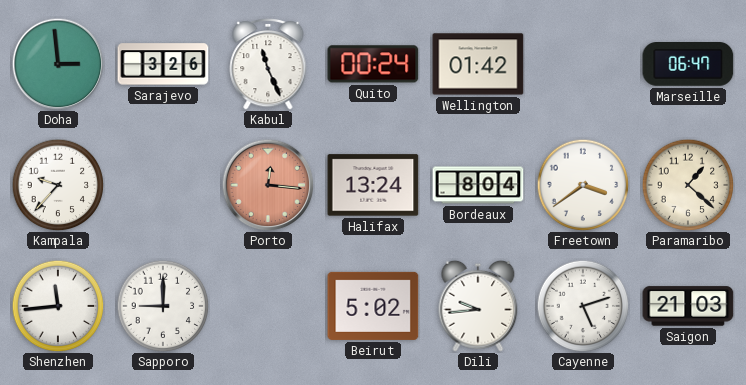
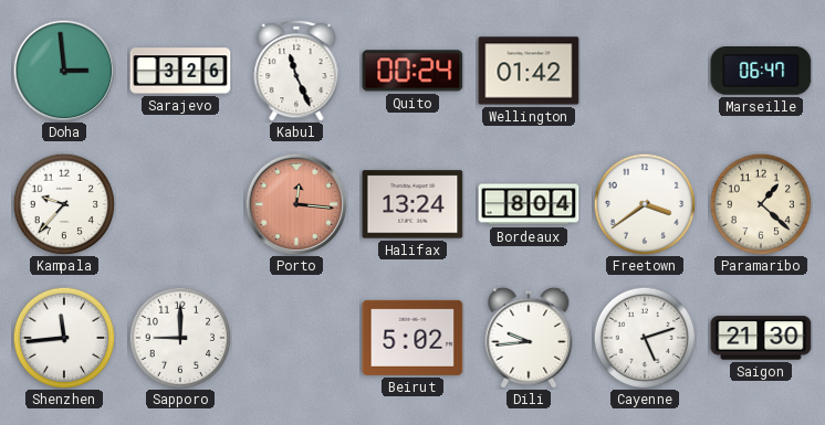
Saigon: 21:03 -> 21:30 (761, 338)
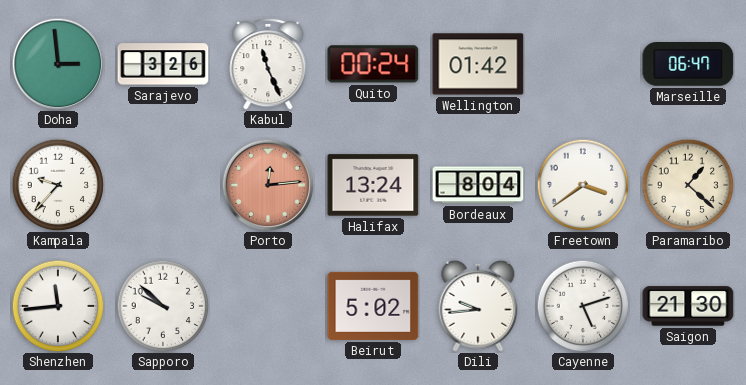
Porto: 12:16 -> 12:14 (268, 185)
Sapporo: 9:00 -> 9:52 (163, 306)
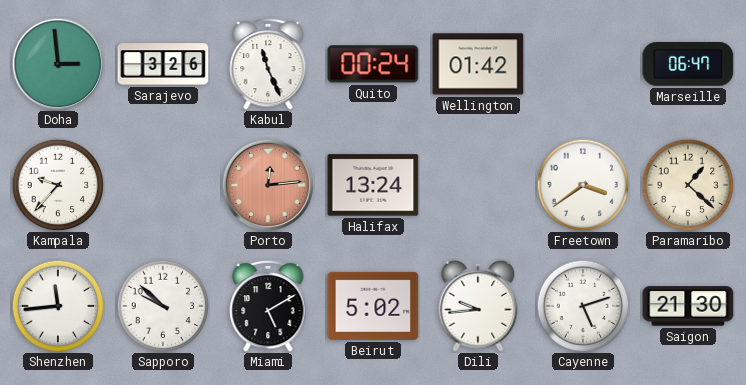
Bordeaux: 8:04 -> none (478, 185)
Miami: none -> 5:10 (268, 306)
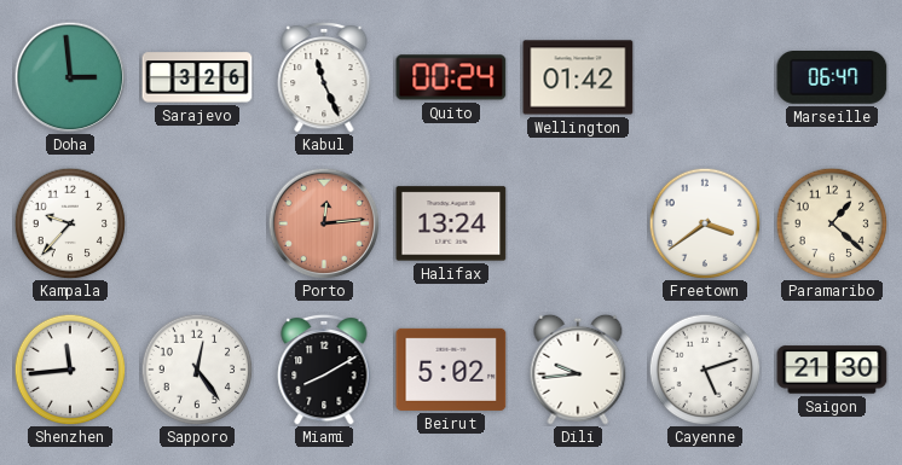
Sapporo: 9:52 -> 12:24 (197, 370)
Miami: 5:10 -> 8:10 (324, 370)
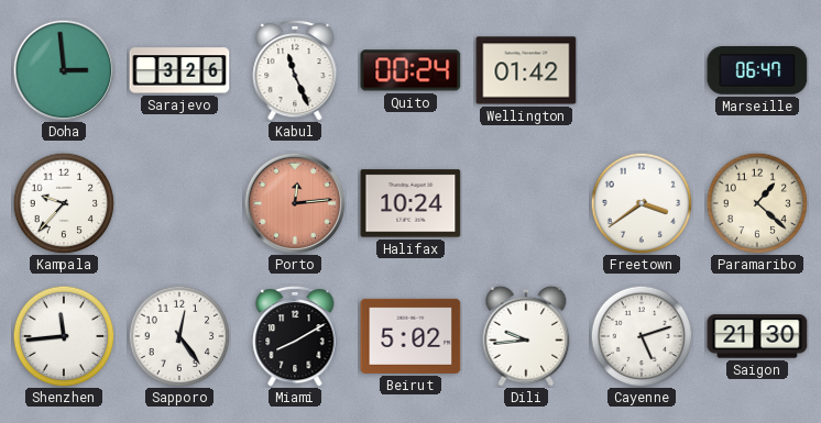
Halifax: 13:24 -> 10:24 (410, 203)
